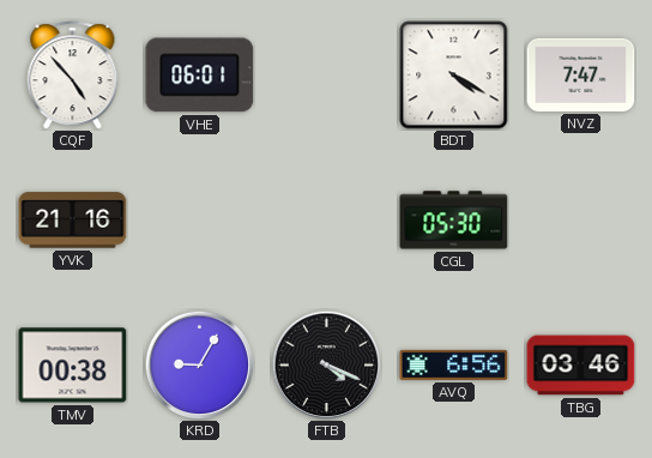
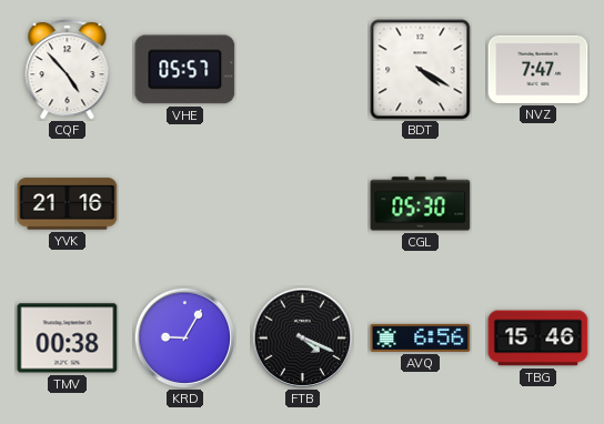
VHE: 06:01 -> 05:57 (185, 70)
TBG: 03:46 -> 15:46 (538, 339)
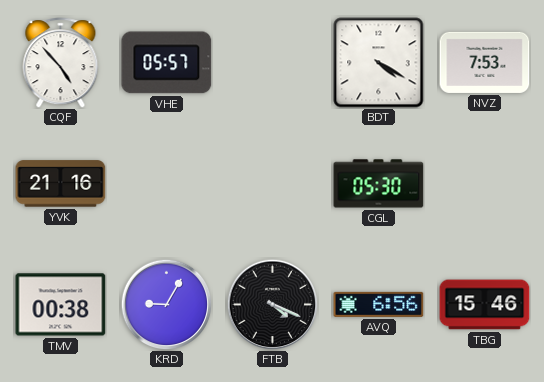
NVZ: 7:47 -> 7:53 (485, 62)
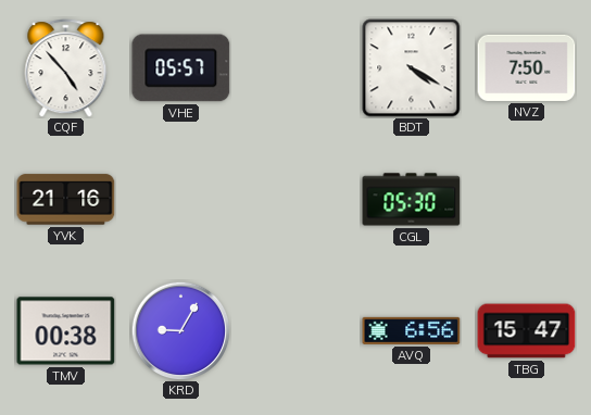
NVZ: 7:53 -> 7:50 (527, 67)
FTB: 4:19 -> none (272, 304)
TBG: 15:46 -> 15:47 (527, 331)
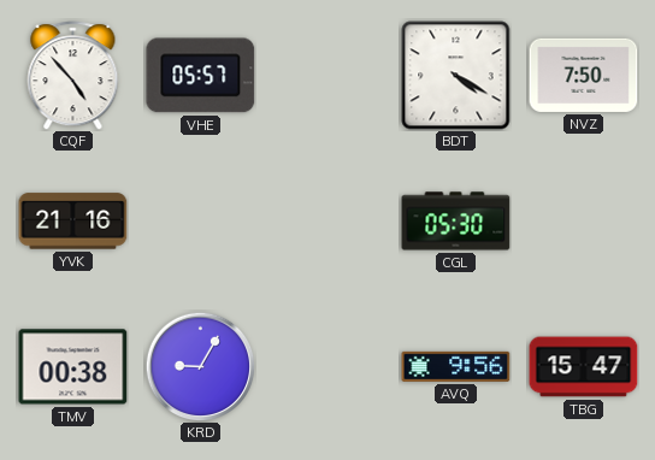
AVQ: 6:56 -> 9:56 (456, 366)
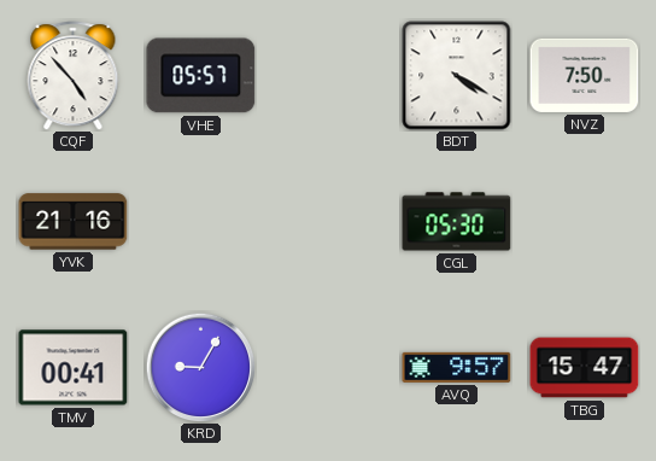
TMV: 00:38 -> 00:41 (74, 368)
AVQ: 9:56 -> 9:57 (457, 367)
